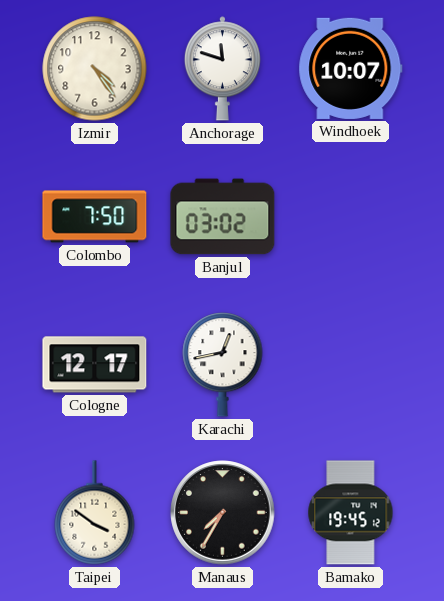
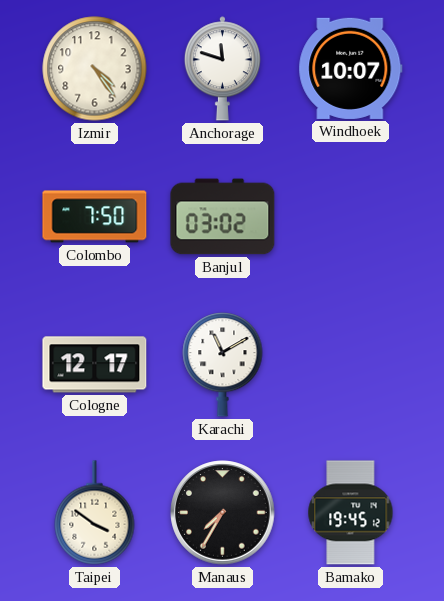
Karachi: 12:43 -> 11:10 (223, 365)
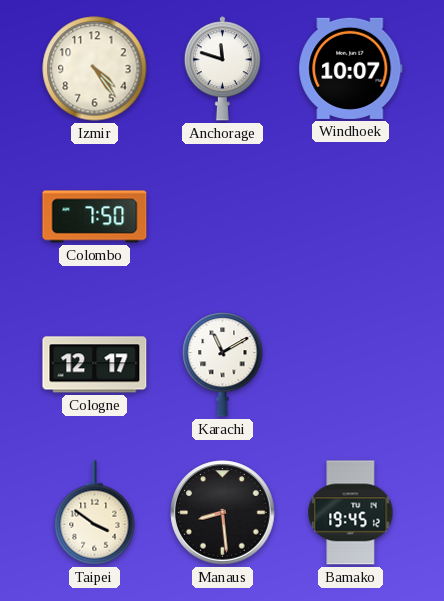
Banjul: 03:02 -> none (223, 217)
Manaus: 7:35 -> 8:29 (223, 513)
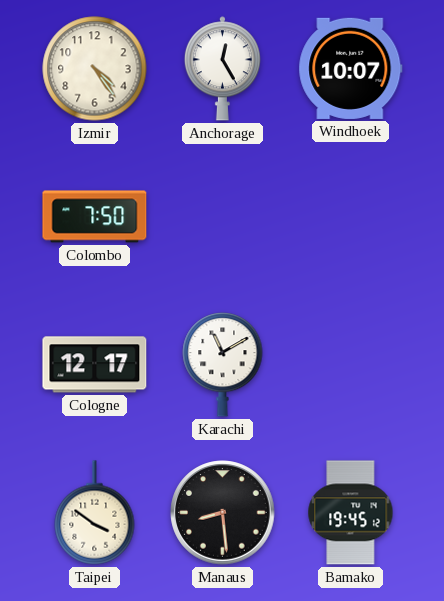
Anchorage: 11:48 -> 12:25 (222, 69)
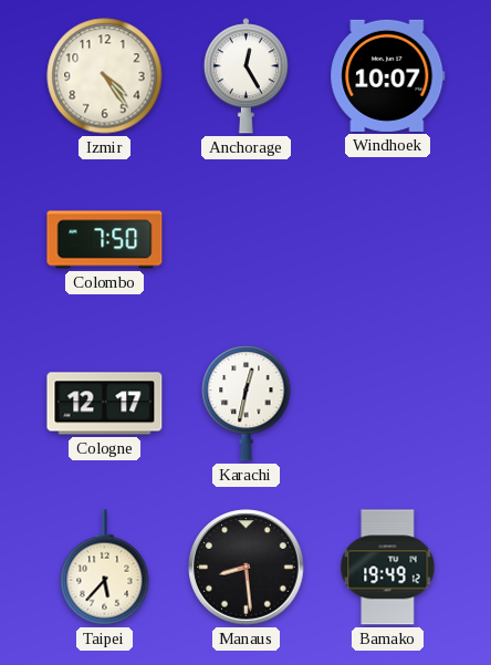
Karachi: 11:10 -> 12:32 (247, 404)
Taipei: 3:51 -> 5:37 (105, 568)
Bamako: 19:45 -> 19:49 (388, 568)
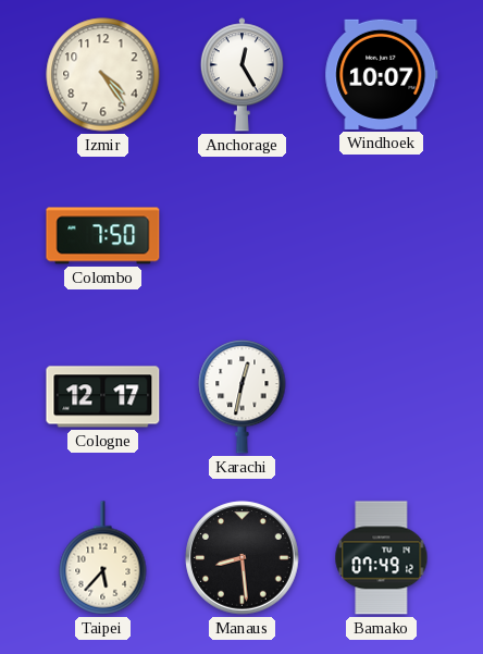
Bamako: 19:49 -> 07:49 (382, 558)
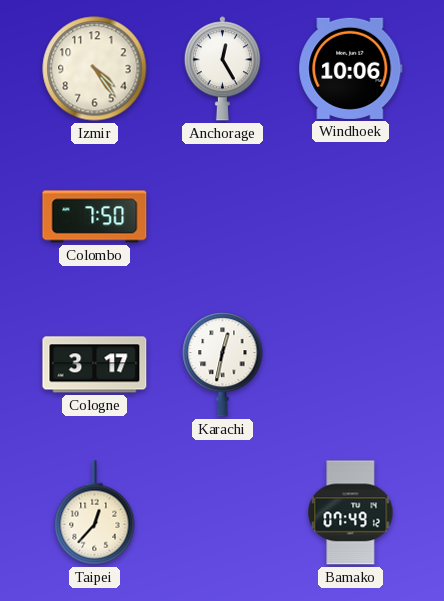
Windhoek: 10:07 -> 10:06 (351, 68)
Cologne: 12:17 -> 3:17 (95, 365)
Taipei: 5:37 -> 12:37 (95, 513)
Manaus: 8:29 -> none (243, 558)
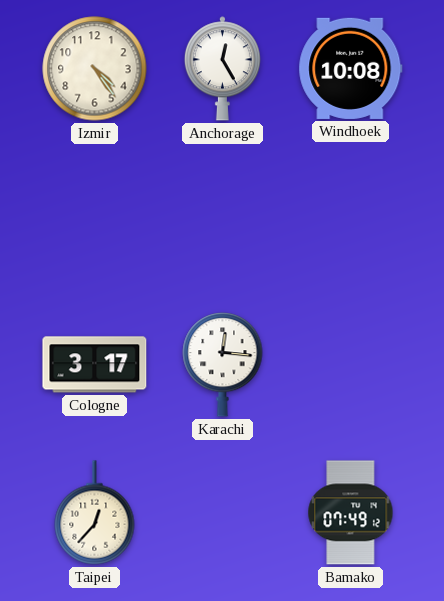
Windhoek: 10:06 -> 10:08 (351, 68)
Colombo: 7:50 -> none (95, 217)
Karachi: 12:32 -> 12:16 (223, 365)
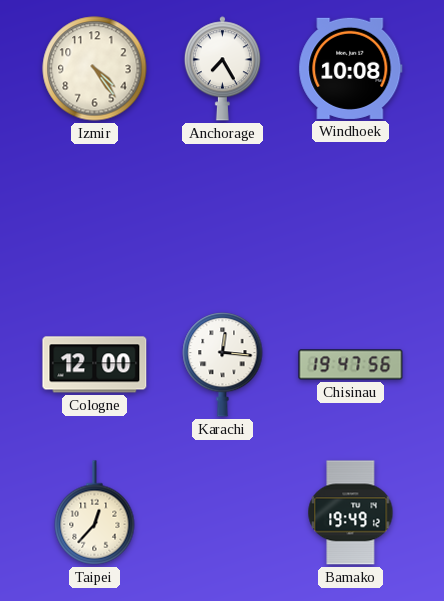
Anchorage: 12:25 -> 7:25 (222, 69)
Cologne: 3:17 -> 12:00 (95, 365)
Chisinau: none -> 19:47 (351, 365)
Bamako: 07:49 -> 19:49 (351, 513)
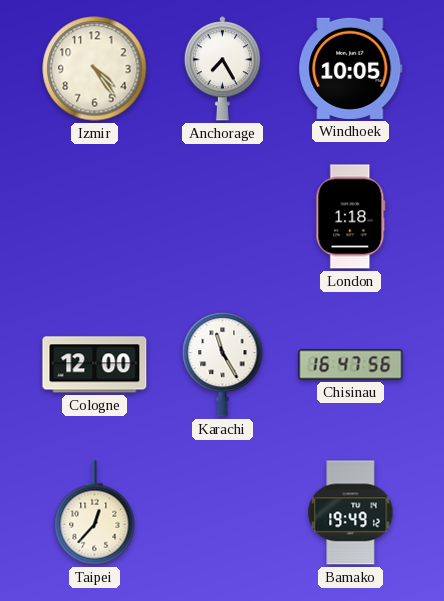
Windhoek: 10:08 -> 10:05 (351, 68)
London: none -> 1:18 (351, 217)
Karachi: 12:16 -> 11:25 (223, 365)
Chisinau: 19:47 -> 16:47 (351, 365)
